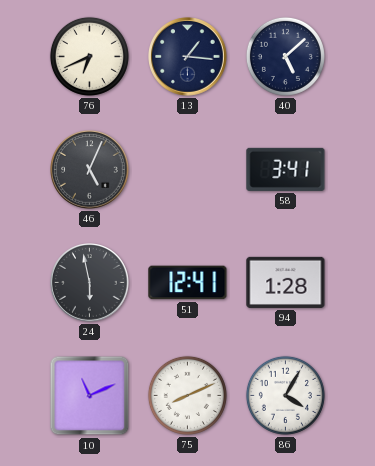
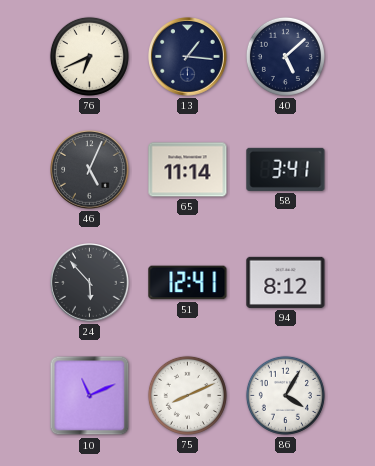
65: none -> 11:14 (188, 170)
24: 5:58 -> 5:53 (90, 283)
94: 1:28 -> 8:12 (286, 282)
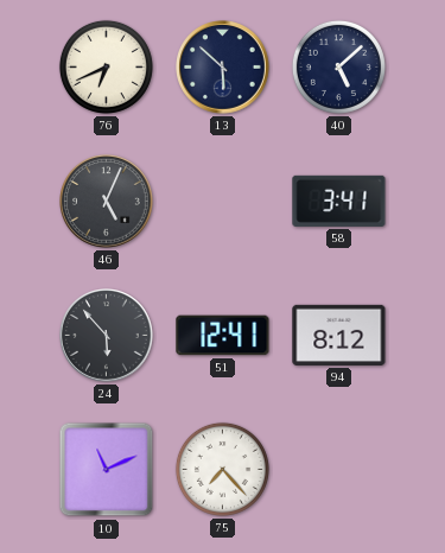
13: 1:16 -> 5:52 (223, 68)
65: 11:14 -> none (188, 170)
75: 8:11 -> 7:23 (222, 469)
86: 4:05 -> none (285, 395)
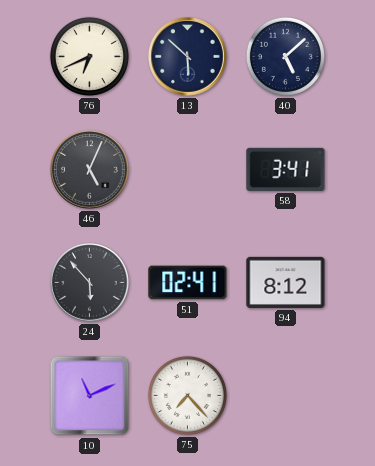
51: 12:41 -> 02:41 (188, 283)
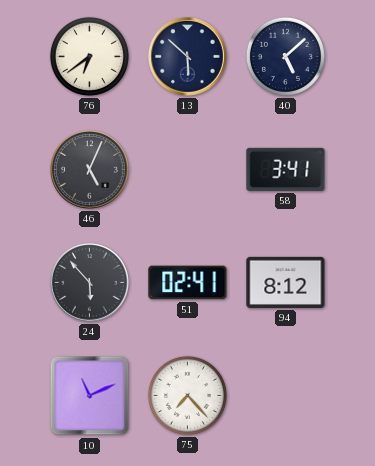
76: 6:41 -> 6:39 (89, 56)
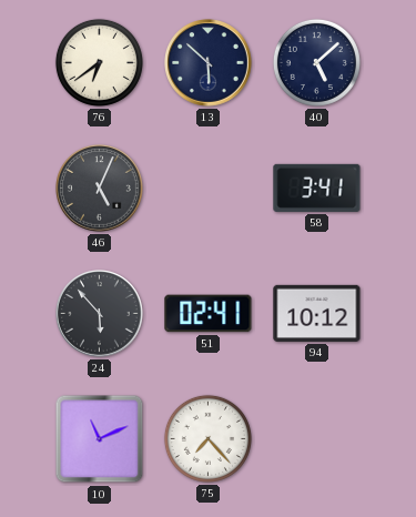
94: 8:12 -> 10:12 (317, 313)
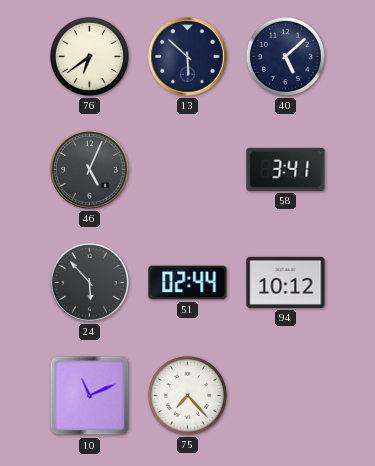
51: 02:41 -> 02:44 (188, 283)
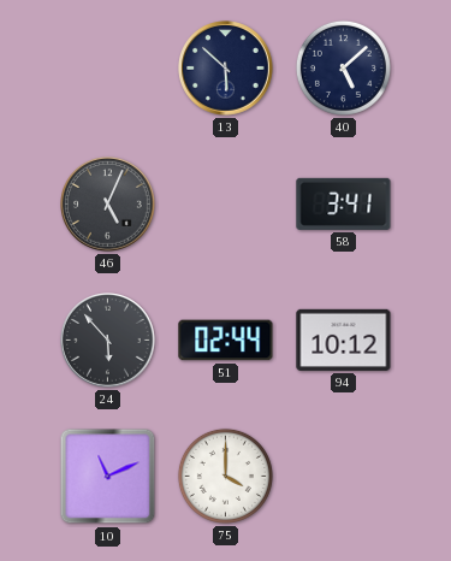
76: 6:39 -> none (89, 56)
75: 7:23 -> 4:00 (225, 476)
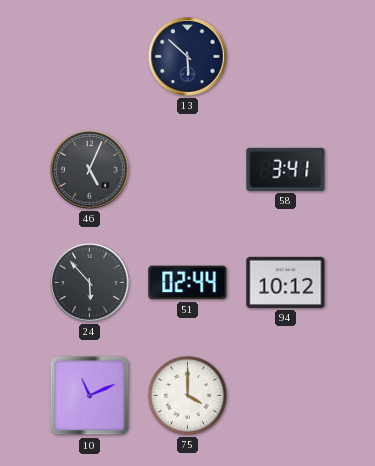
40: 5:08 -> none (343, 67)
